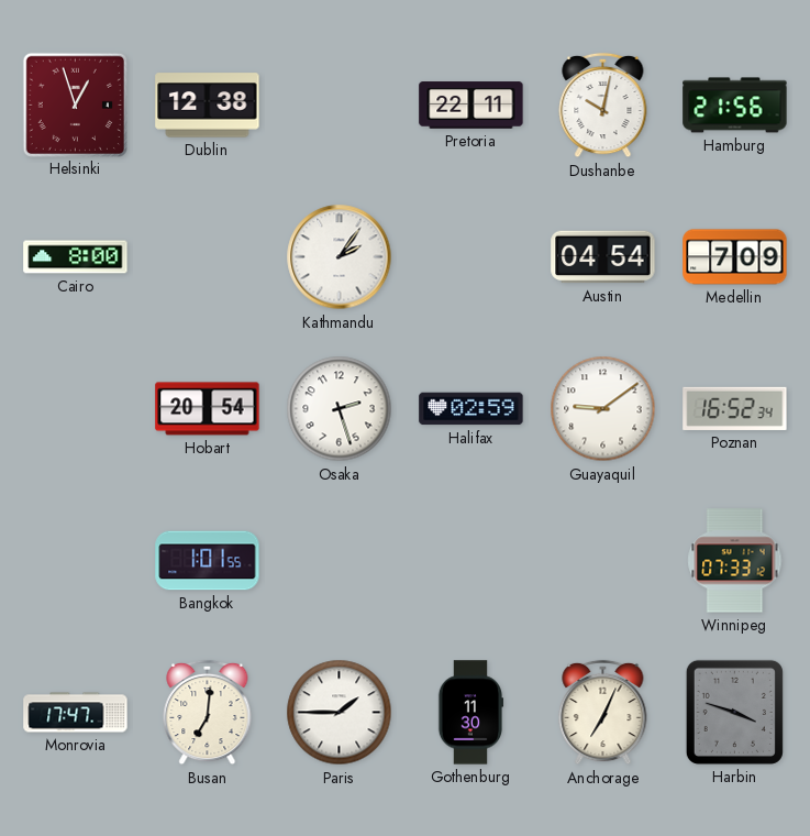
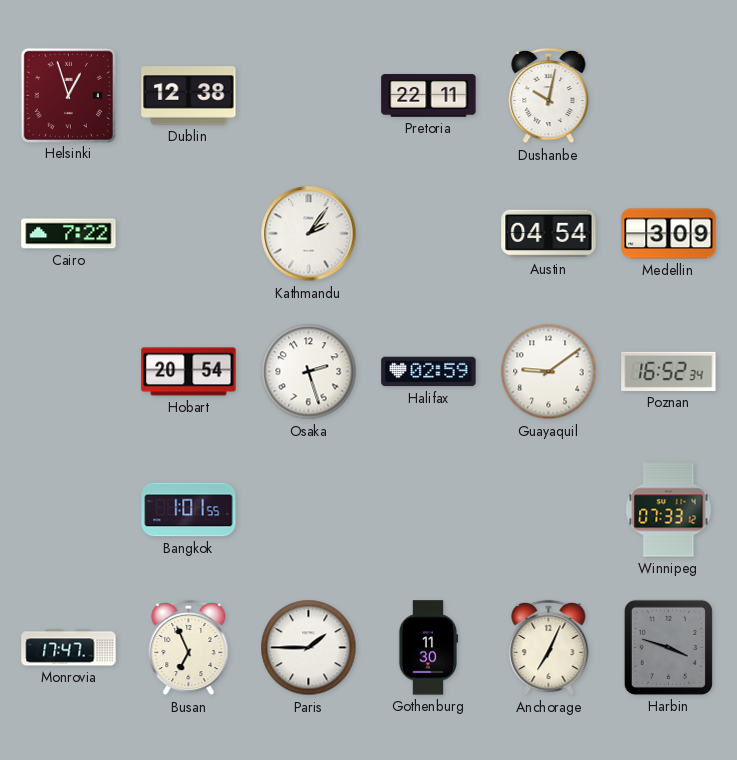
Hamburg: 21:56 -> none (735, 106)
Cairo: 8:00 -> 7:22 (69, 234)
Medellin: 7:09 -> 3:09 (669, 234)
Busan: 7:01 -> 6:56 (189, 648)
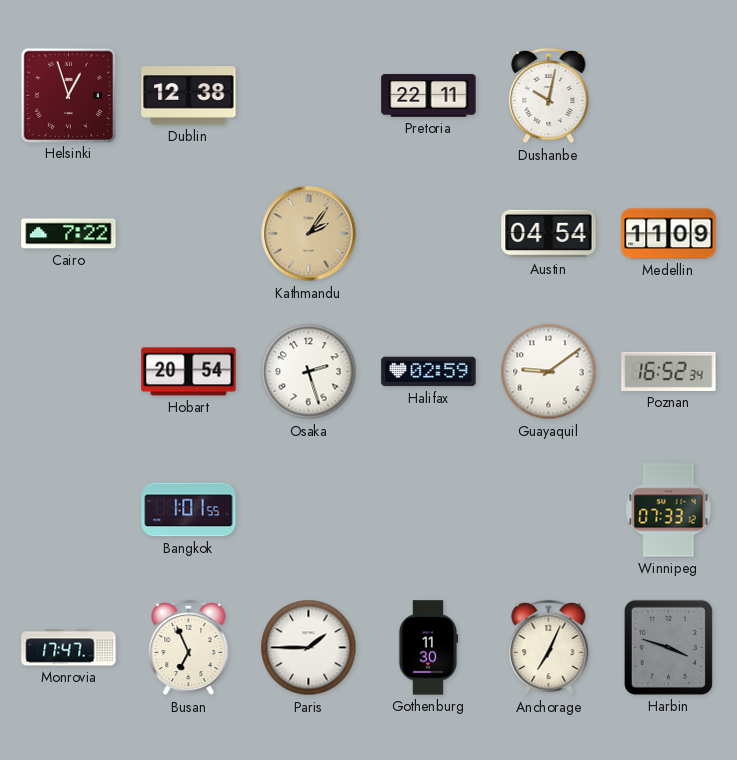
Kathmandu dial: white -> champagne (309, 234)
Medellin: 3:09 -> 11:09 (669, 234)
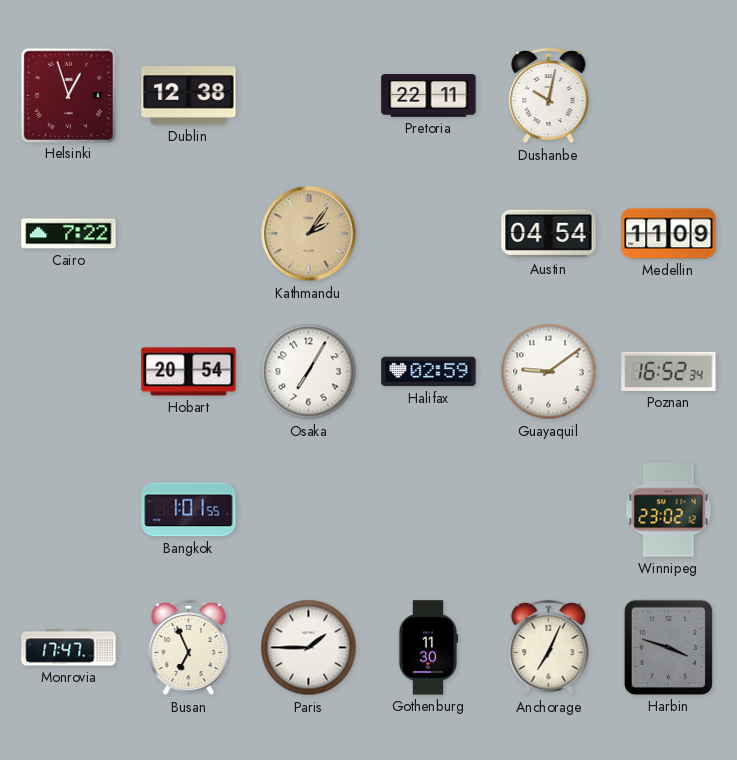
Osaka: 2:27 -> 7:05 (309, 372)
Winnipeg: 07:33 -> 23:02 (669, 510)
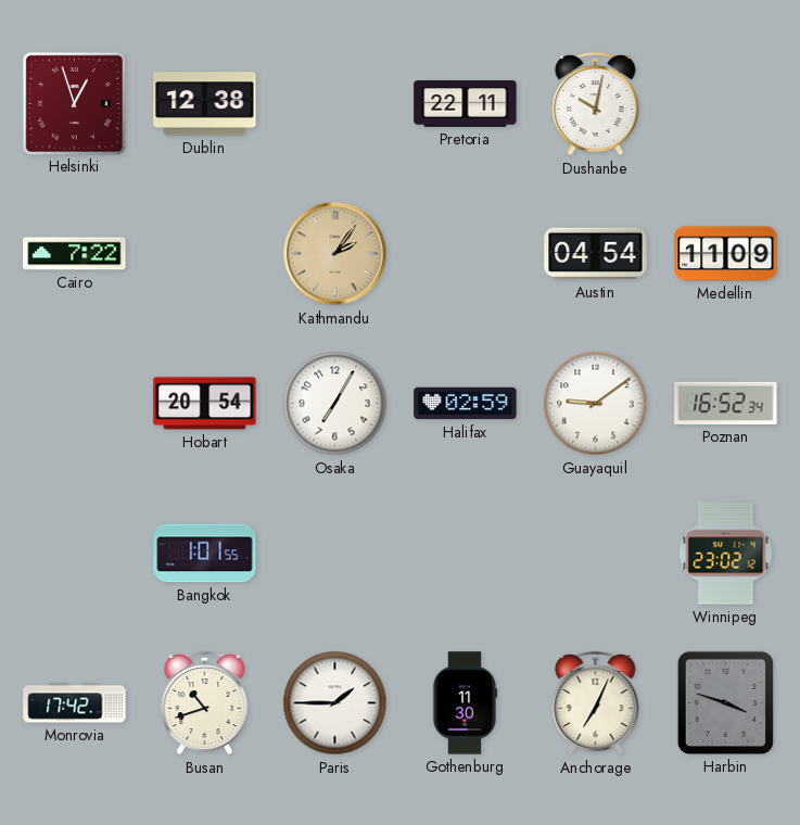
Monrovia: 17:47 -> 17:42 (75, 703)
Busan: 6:56 -> 10:42 (205, 703)
